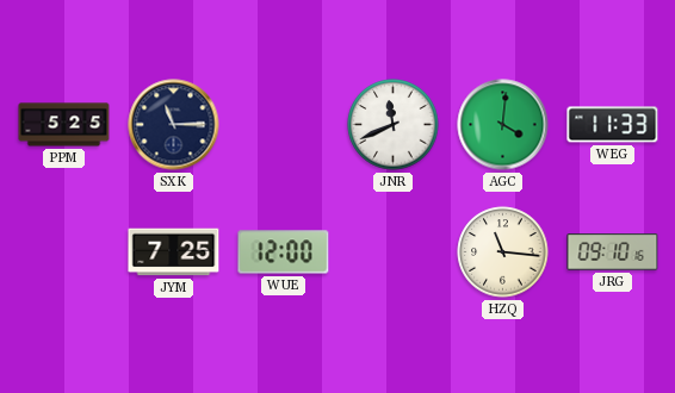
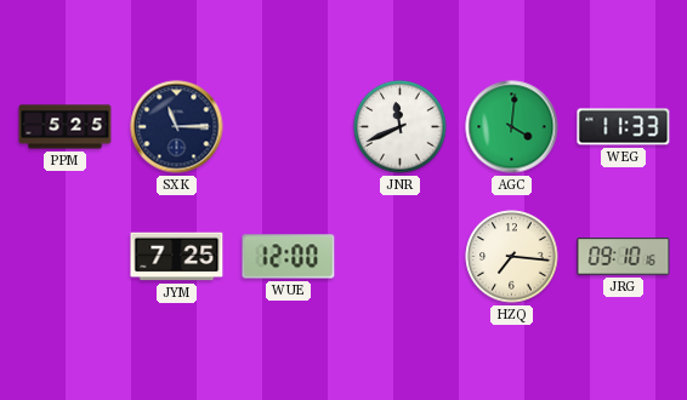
HZQ: 11:16 -> 7:16 (512, 257)
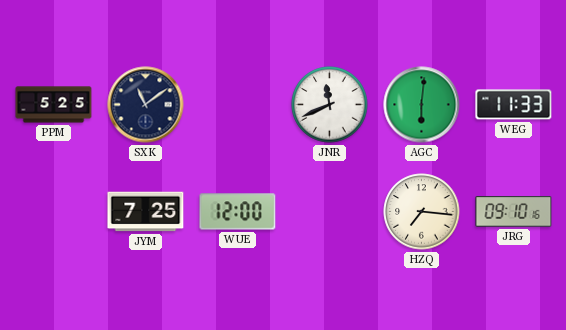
SXK: 11:15 -> 11:09 (146, 105)
AGC: 4:01 -> 6:01 (422, 105)
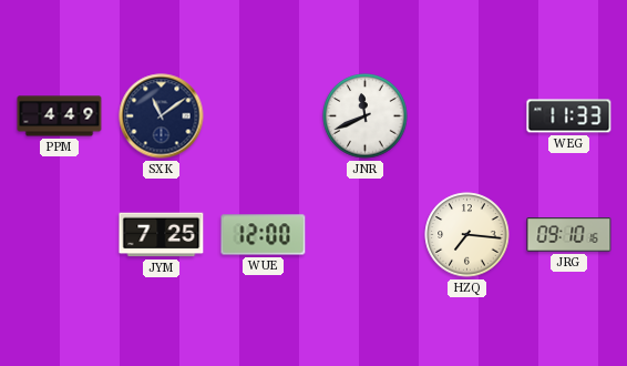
PPM: 5:25 -> 4:49 (60, 116)
AGC: 6:01 -> none (422, 105)
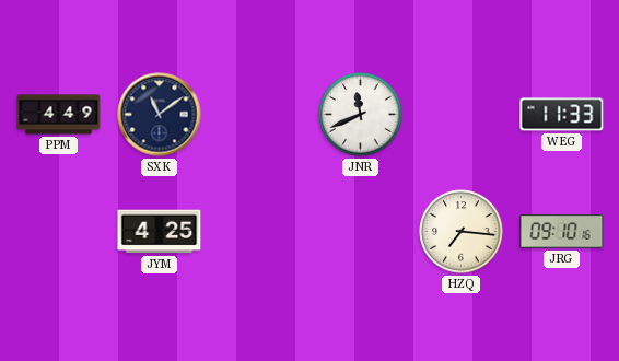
JYM: 7:25 -> 4:25 (160, 232)
WUE: 12:00 -> none (264, 235)
